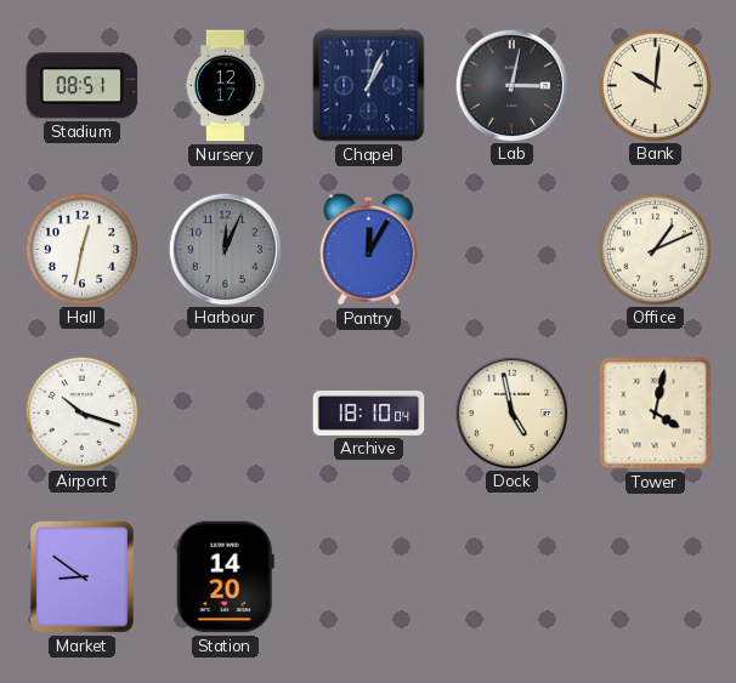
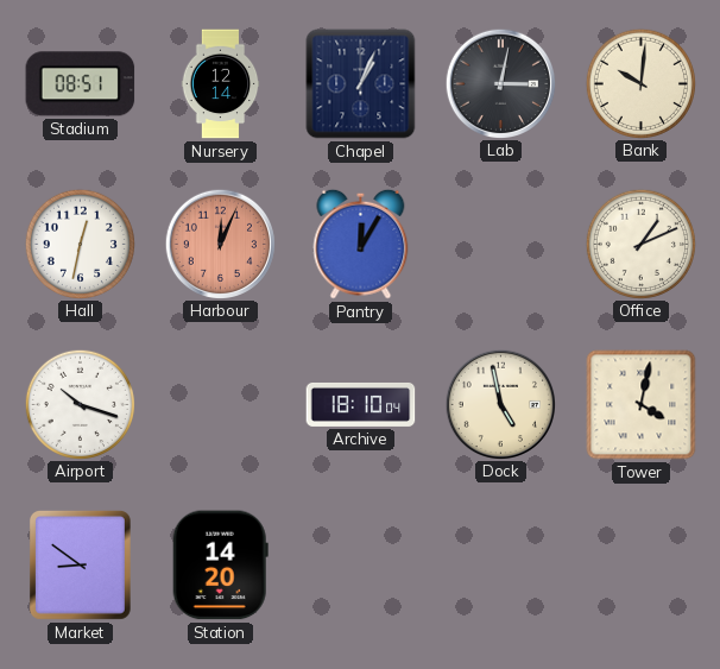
Nursery: 12:17 -> 12:14 (221, 84)
Harbour dial: grey -> salmon (220, 244)
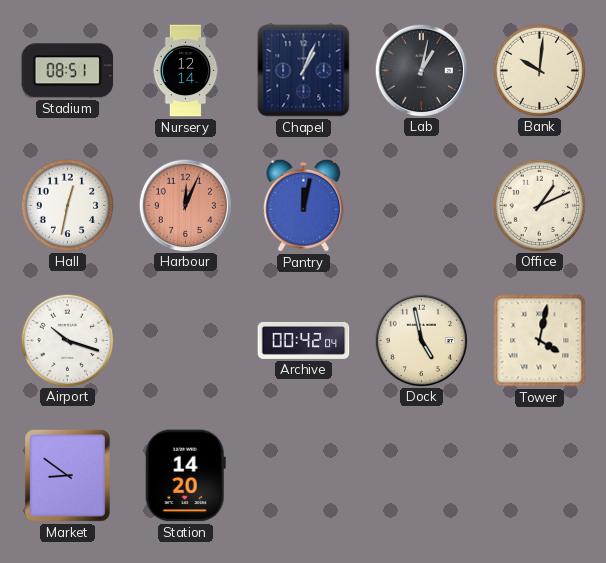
Lab: 3:02 -> 1:02 (421, 70)
Pantry: 12:05 -> 12:02 (304, 205)
Archive: 18:10 -> 00:42 (304, 340)
